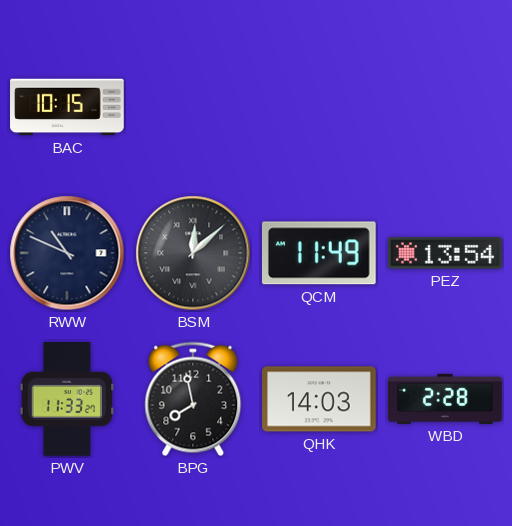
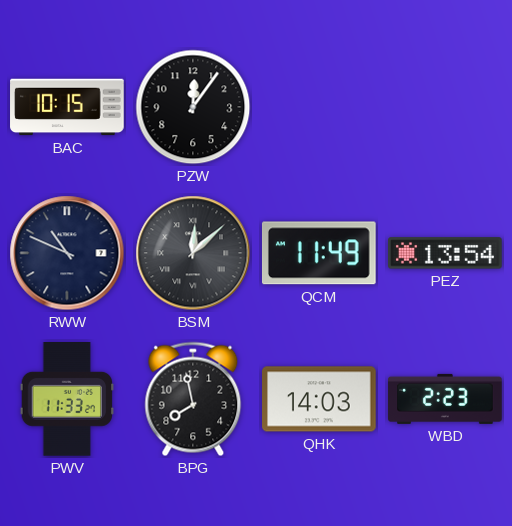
PZW: none -> 12:06 (193, 107)
WBD: 2:28 -> 2:23 (445, 399)
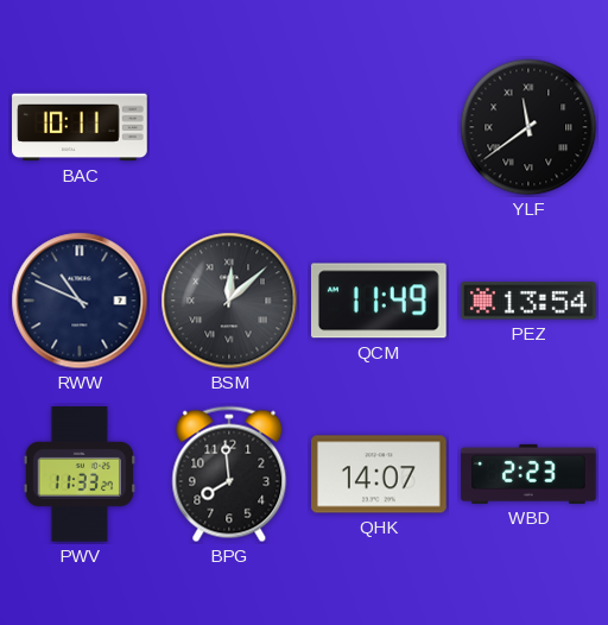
BAC: 10:15 -> 10:11 (80, 127)
PZW: 12:06 -> none (193, 107)
YLF: none -> 11:39 (528, 127)
BPG: 7:58 -> 7:59 (229, 474)
QHK: 14:03 -> 14:07 (379, 474)
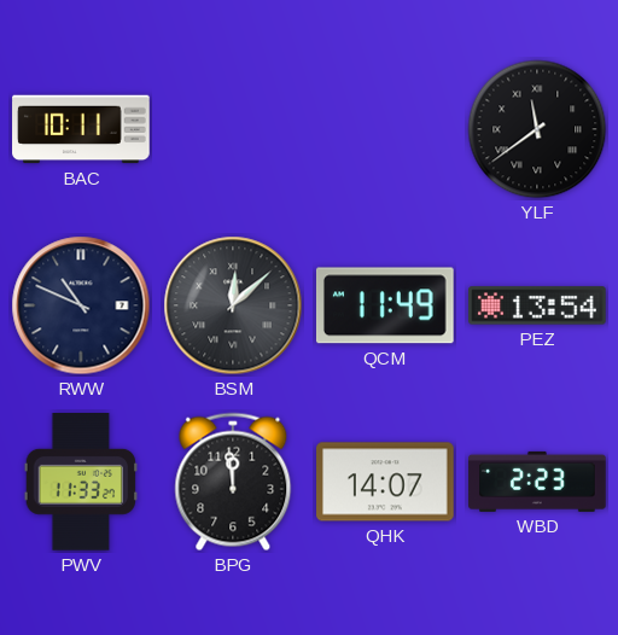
BPG: 7:59 -> 11:59 (233, 482)
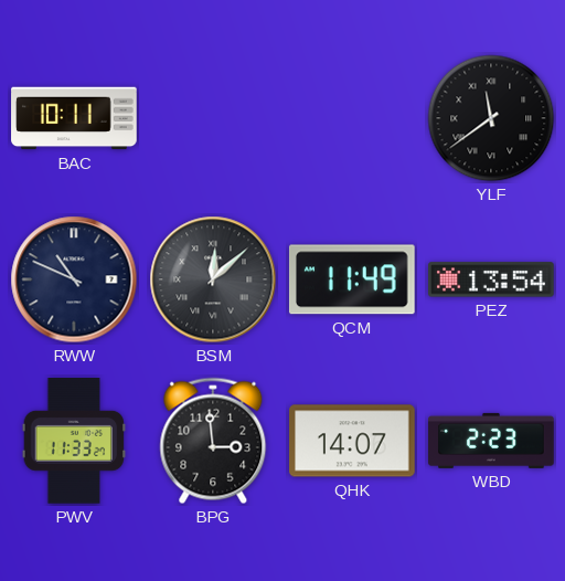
BPG: 11:59 -> 2:59 (213, 441)
